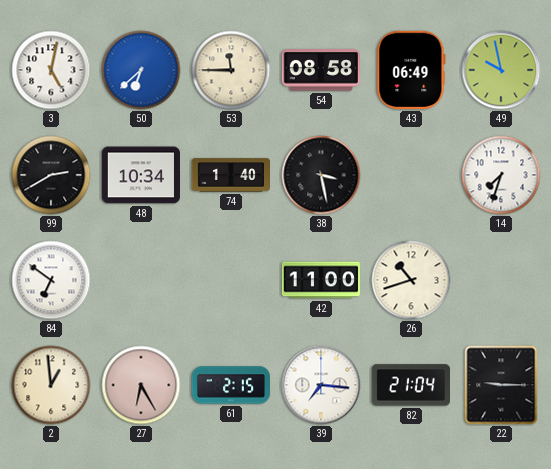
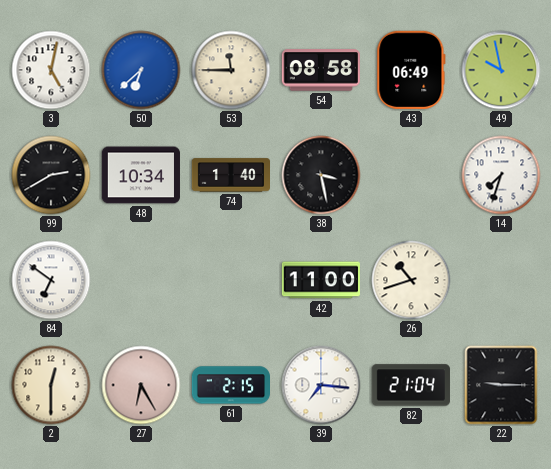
2: 12:59 -> 12:30 (51, 385)
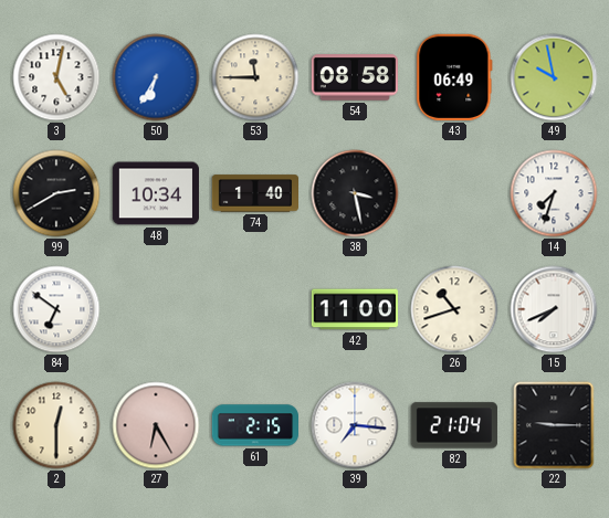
50: 6:38 -> 6:35 (156, 77)
15: none -> 7:41 (554, 309)
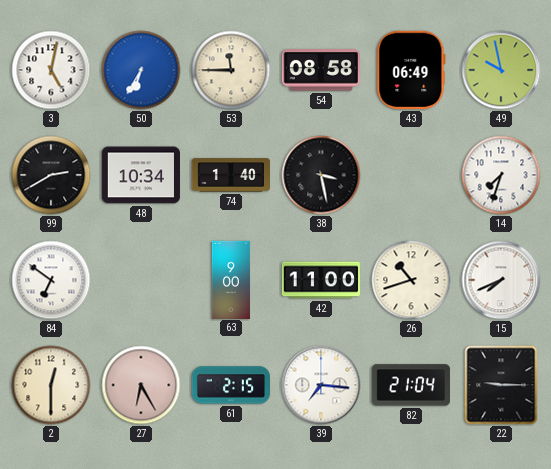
63: none -> 9:00 (231, 279)
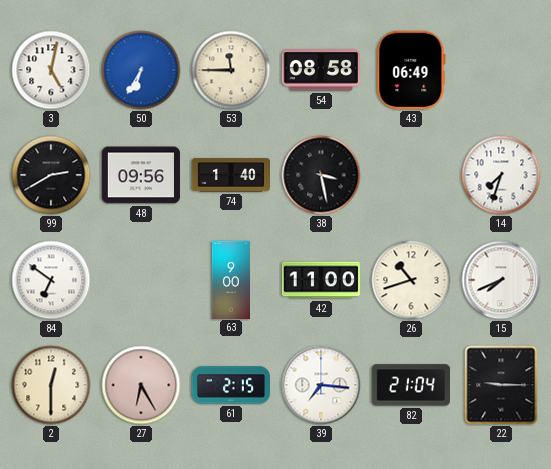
49: 9:58 -> none (501, 70)
48: 10:34 -> 09:56 (141, 175)
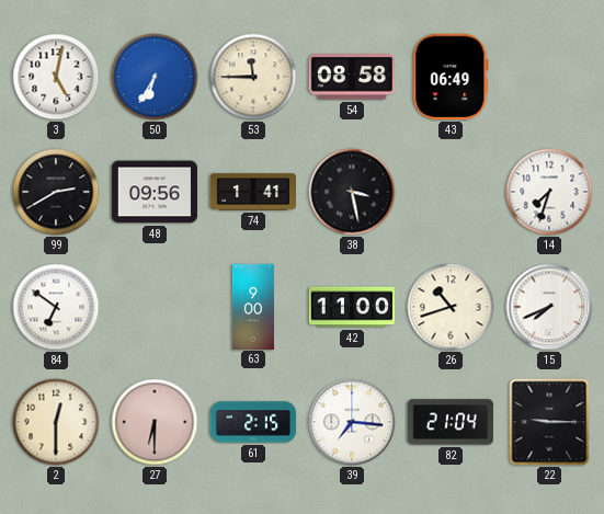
74: 1:40 -> 1:41 (252, 192)
27: 6:25 -> 6:30 (155, 422)
